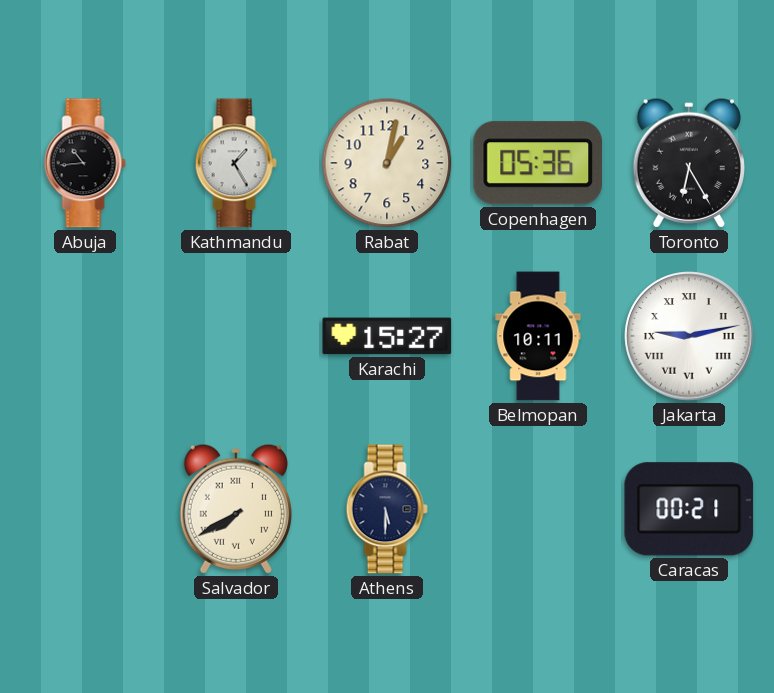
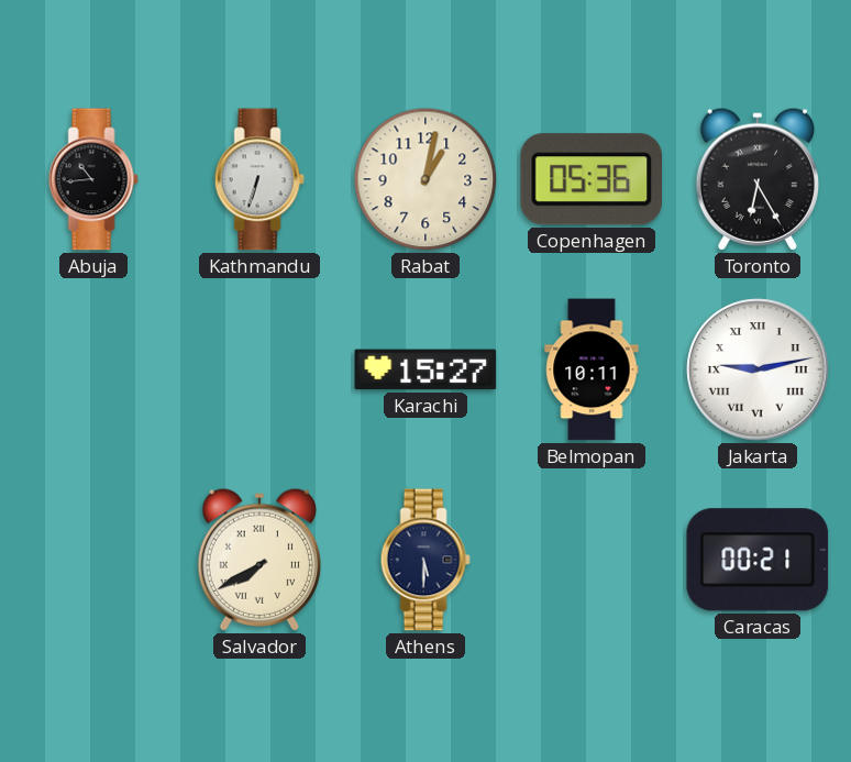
Kathmandu: 1:25 -> 6:33 (259, 179)
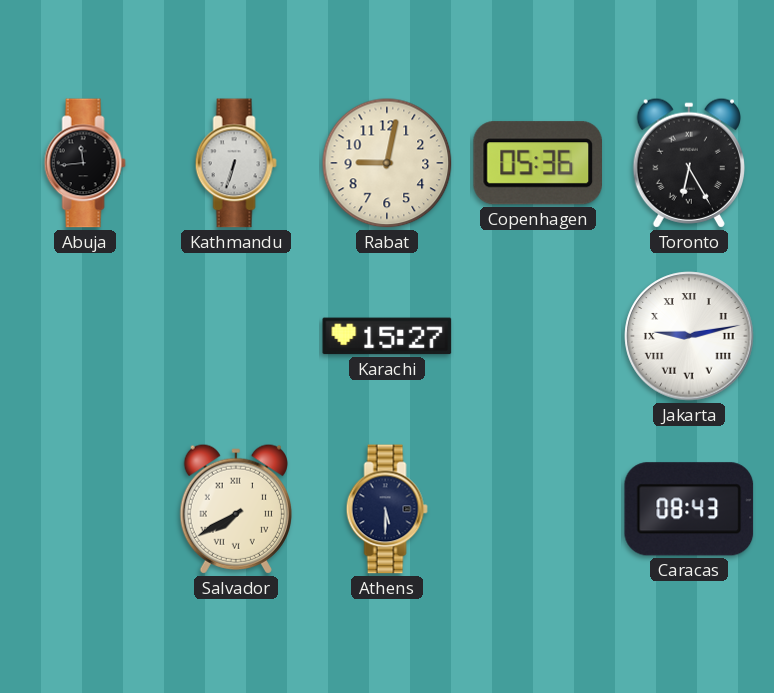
Abuja: 10:44 -> 11:44 (85, 163)
Rabat: 1:02 -> 9:02 (387, 163)
Belmopan: 10:11 -> none (592, 369)
Caracas: 00:21 -> 08:43 (689, 509)
